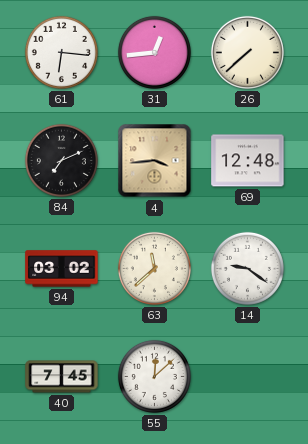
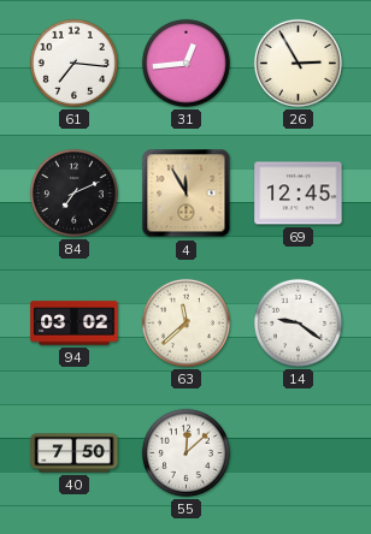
61: 6:16 -> 7:16 (73, 63)
26: 7:38 -> 2:55 (298, 63)
4: 3:44 -> 11:55 (187, 194)
69: 12:48 -> 12:45 (299, 194)
40: 7:45 -> 7:50 (75, 453)
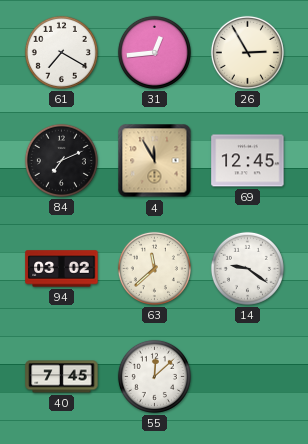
61: 7:16 -> 7:20 (61, 52)
40: 7:50 -> 7:45 (62, 377)
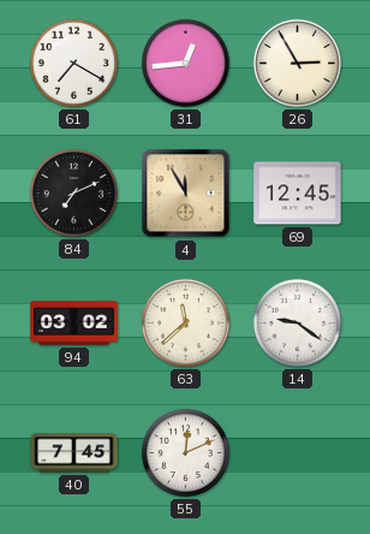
55: 12:08 -> 12:11 (185, 452)
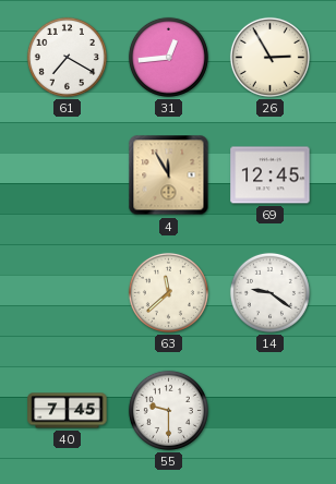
84: 7:11 -> none (73, 192)
94: 03:02 -> none (74, 324)
55: 12:11 -> 9:30 (168, 410)
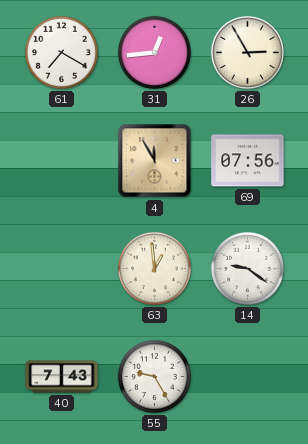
69: 12:45 -> 07:56 (248, 161)
63: 11:38 -> 12:59 (154, 268)
40: 7:45 -> 7:43 (62, 377)
55: 9:30 -> 9:25 (154, 376)
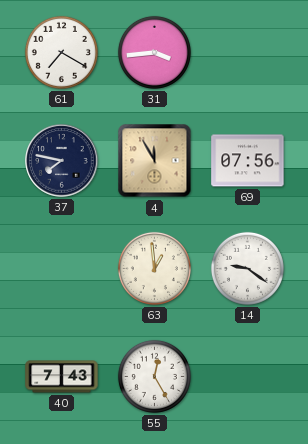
31: 12:44 -> 3:44 (154, 52)
26: 2:55 -> none (247, 52)
37: none -> 7:47 (62, 161)
55: 9:25 -> 12:25 (154, 376)
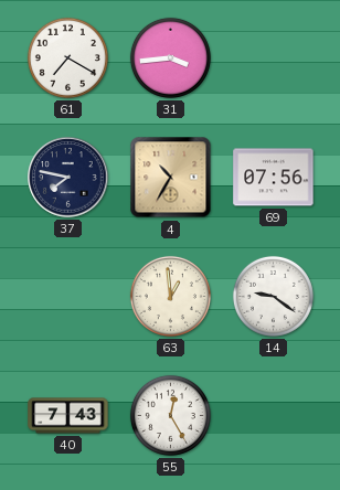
4: 11:55 -> 10:35 (171, 178)
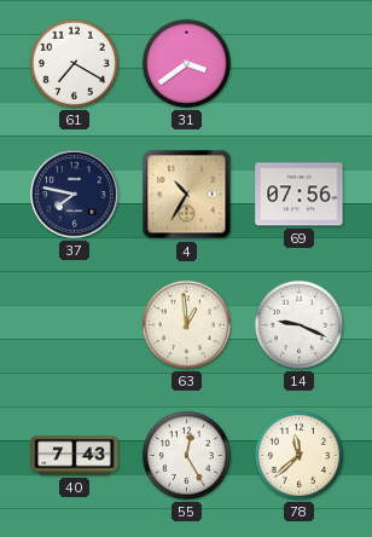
31: 3:44 -> 3:39 (186, 63)
14: 9:21 -> 9:19 (298, 324)
78: none -> 11:38 (298, 455)
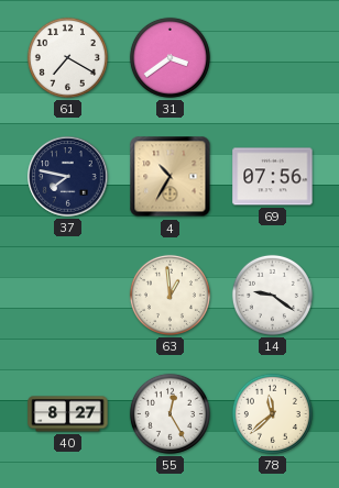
14: 9:19 -> 9:21 (272, 295)
40: 7:43 -> 8:27 (68, 414)
